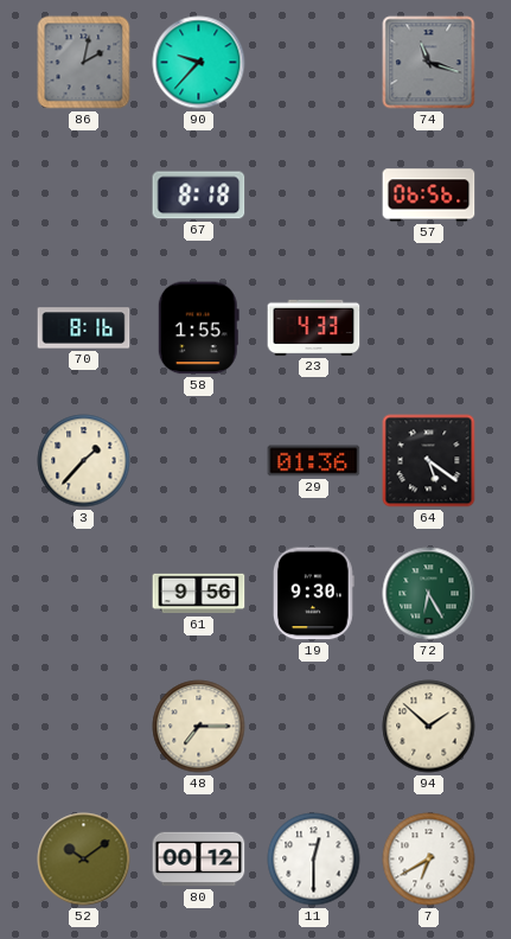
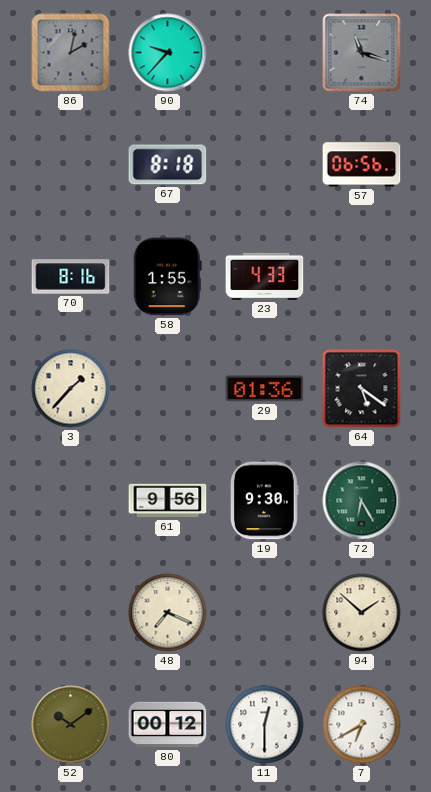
48: 7:15 -> 7:19 (168, 613)
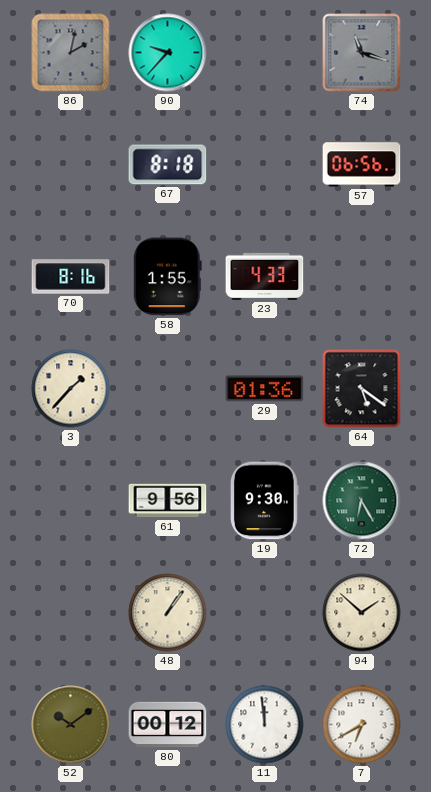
48: 7:19 -> 1:06 (168, 613)
11: 12:30 -> 11:59 (265, 725)
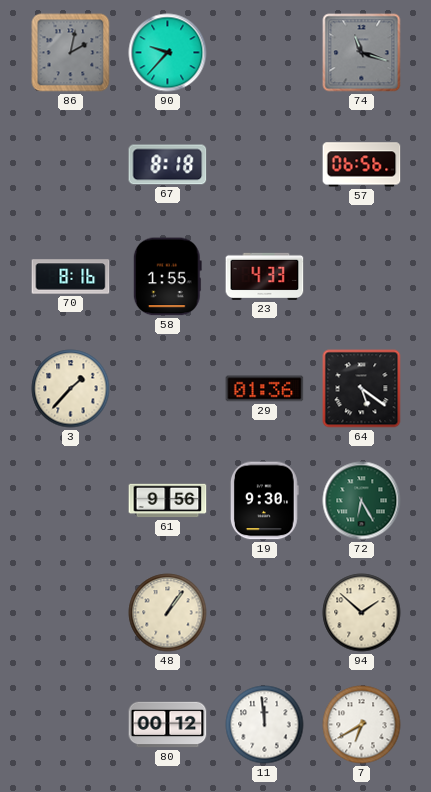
52: 10:09 -> none (71, 725)
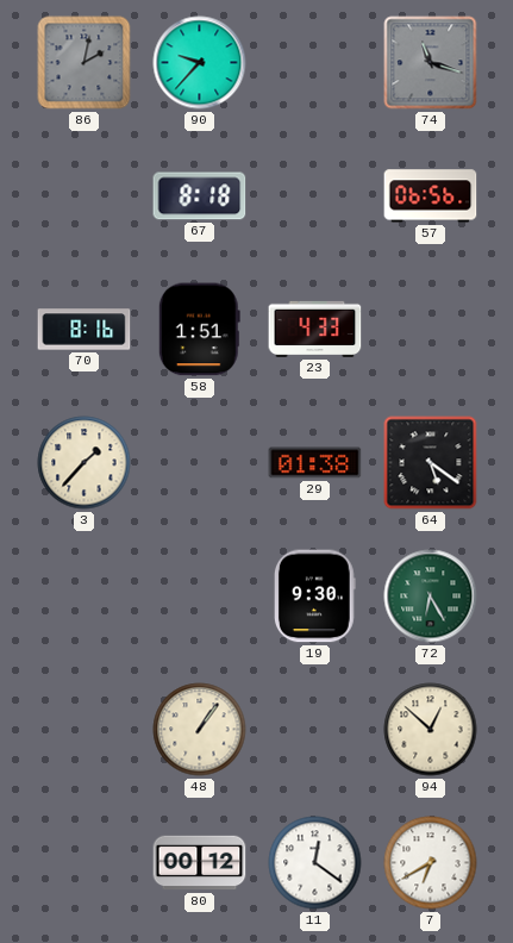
58: 1:55 -> 1:51 (199, 330)
29: 01:36 -> 01:38 (315, 463)
61: 9:56 -> none (168, 501)
94: 1:52 -> 12:52 (431, 730)
11: 11:59 -> 12:21 (315, 863)
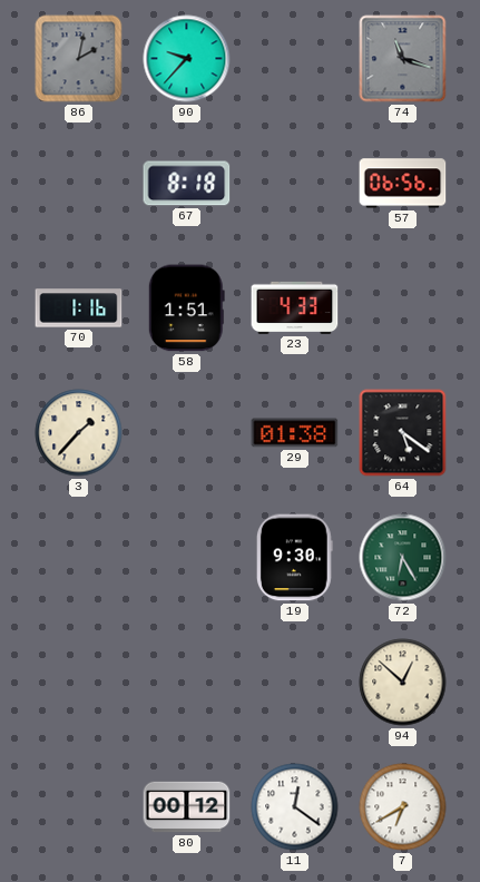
70: 8:16 -> 1:16 (79, 308)
48: 1:06 -> none (200, 730)
